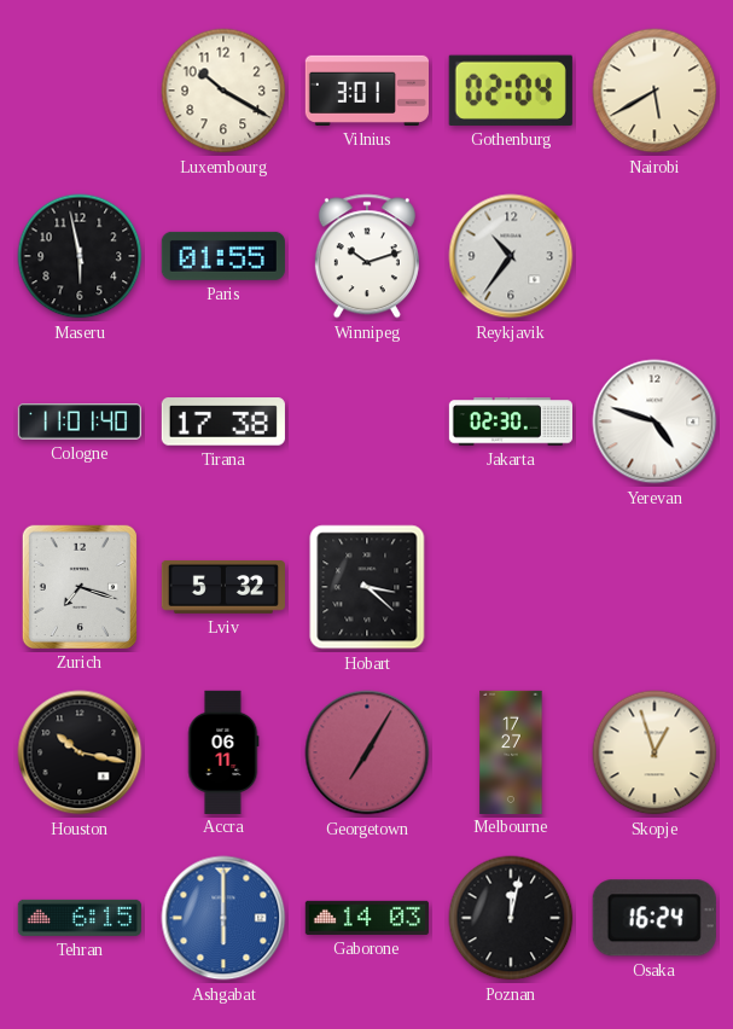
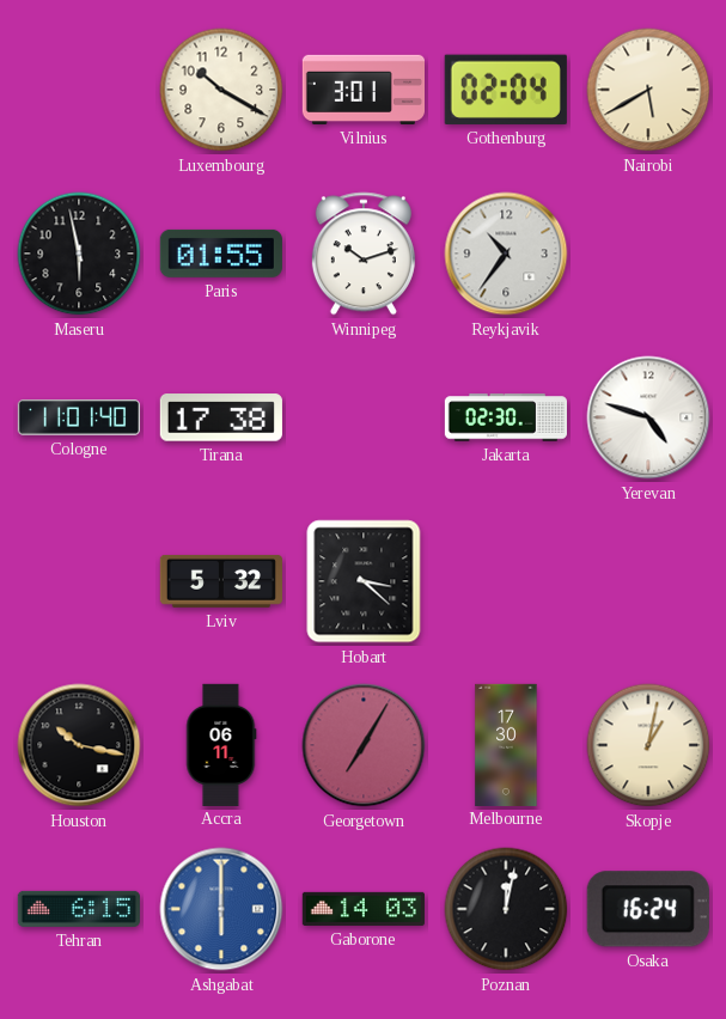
Zurich: 7:18 -> none (80, 587)
Melbourne: 17:27 -> 17:30 (506, 744)
Skopje: 12:57 -> 1:02 (648, 745)
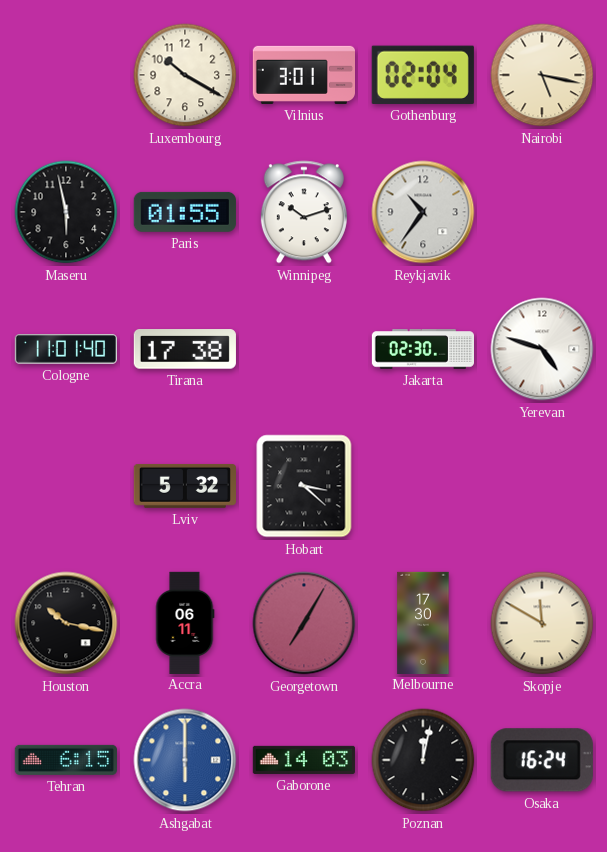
Nairobi: 5:40 -> 5:17 (542, 75)
Skopje: 1:02 -> 11:50 (542, 623)
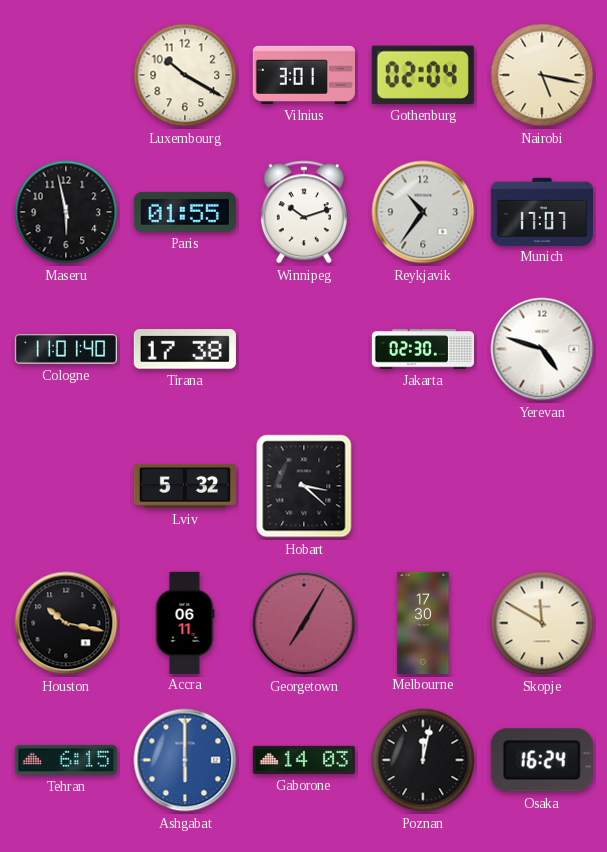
Munich: none -> 17:07 (541, 211)
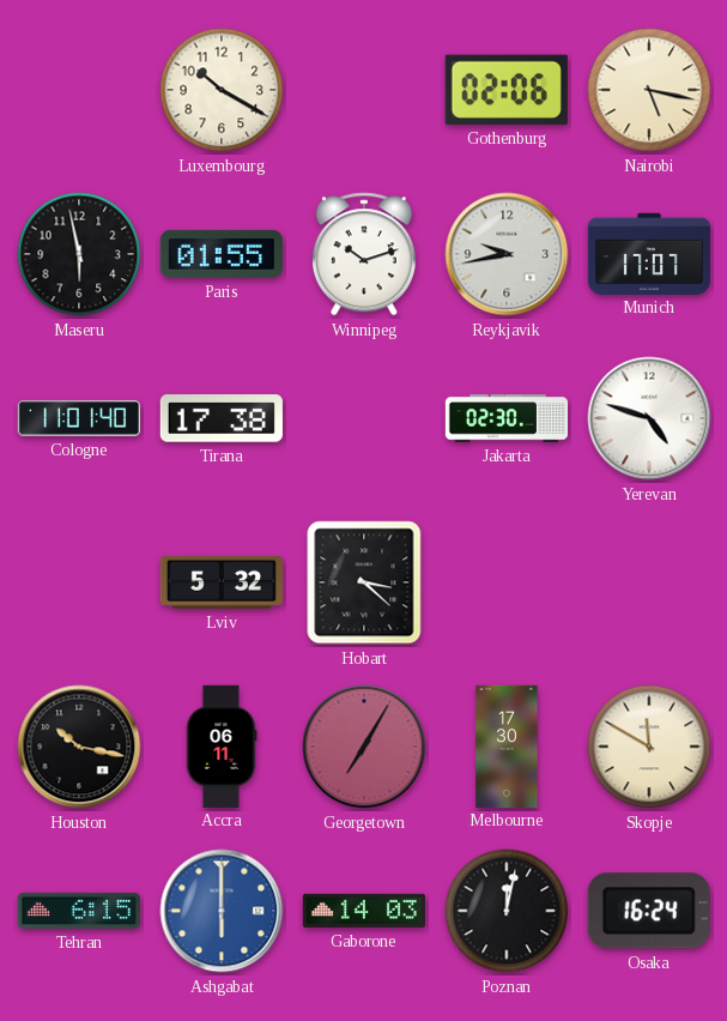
Vilnius: 3:01 -> none (303, 75)
Gothenburg: 02:04 -> 02:06 (507, 90)
Reykjavik: 10:36 -> 9:43 (507, 254)
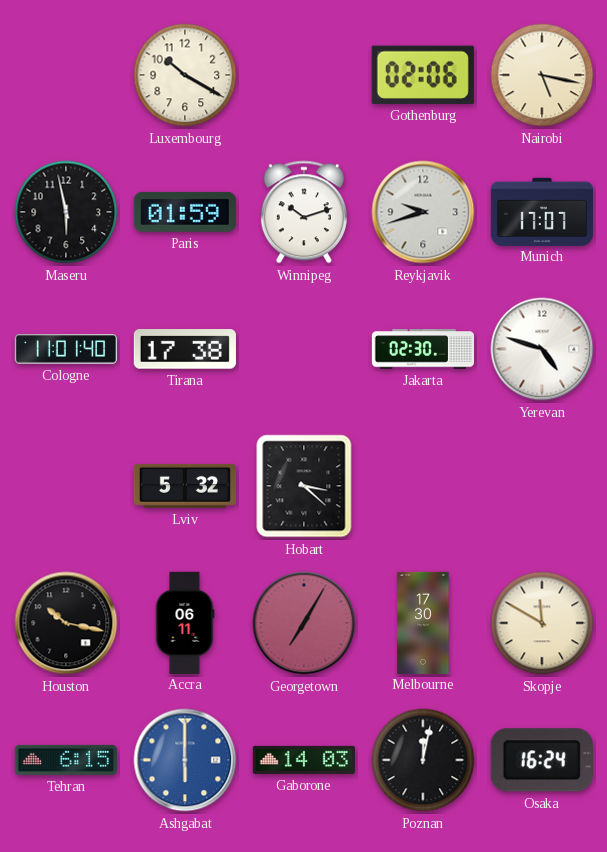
Paris: 01:55 -> 01:59 (185, 212)
Reykjavik: 9:43 -> 9:42 (423, 212)
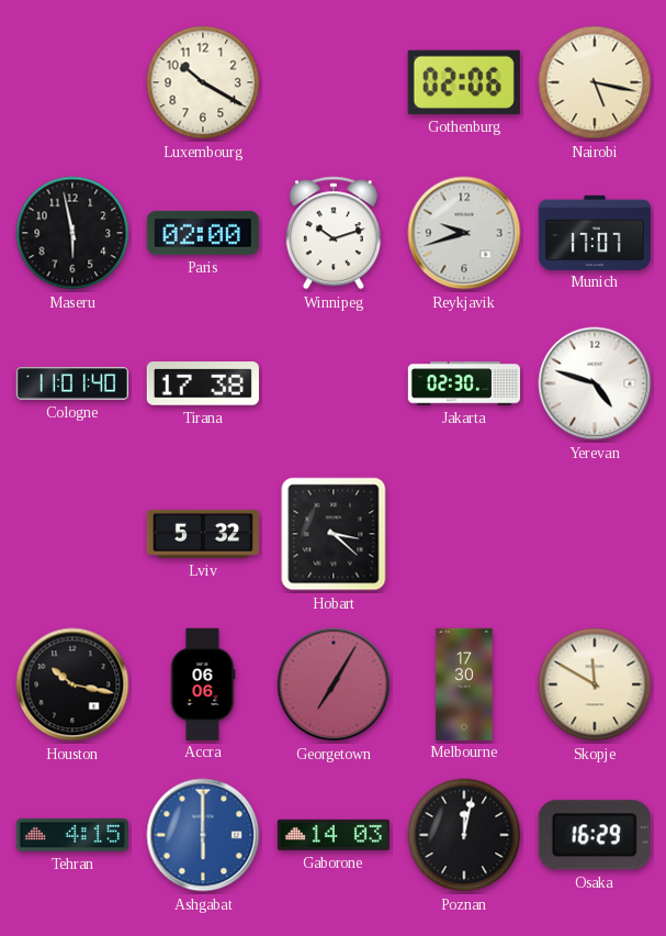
Paris: 01:59 -> 02:00 (203, 233)
Accra: 06:11 -> 06:06 (203, 683)
Tehran: 6:15 -> 4:15 (72, 835)
Osaka: 16:24 -> 16:29 (595, 835)
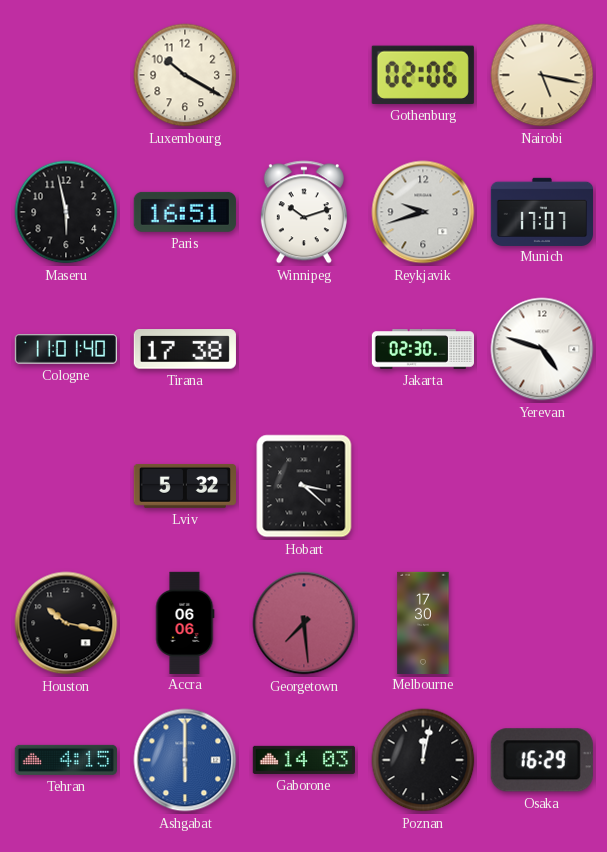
Paris: 02:00 -> 16:51 (185, 212)
Georgetown: 7:05 -> 7:29 (304, 623)
Skopje: 11:50 -> none (595, 684)
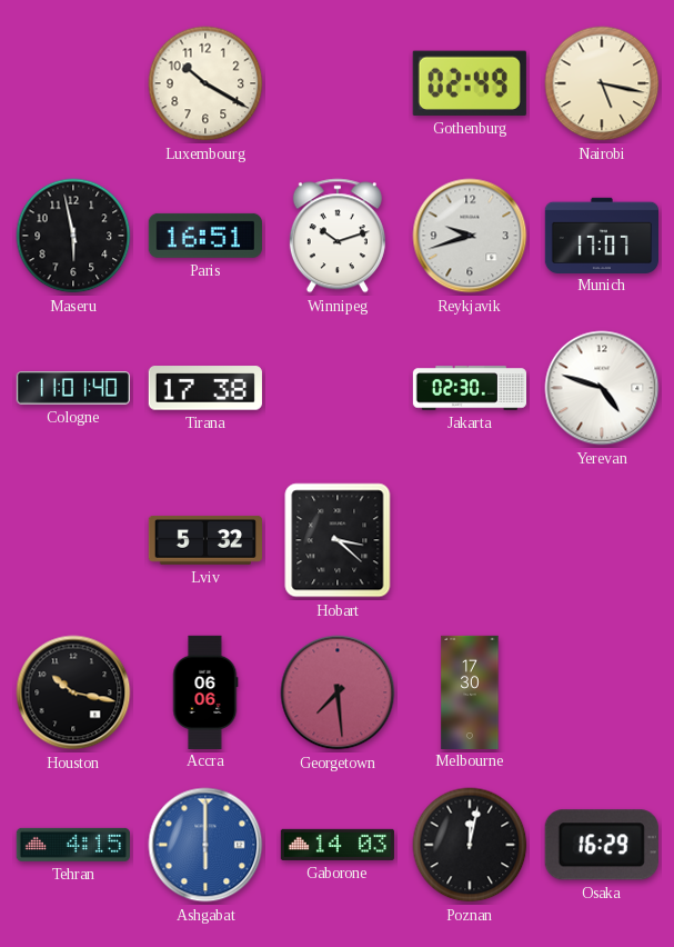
Gothenburg: 02:06 -> 02:49 (470, 83)
